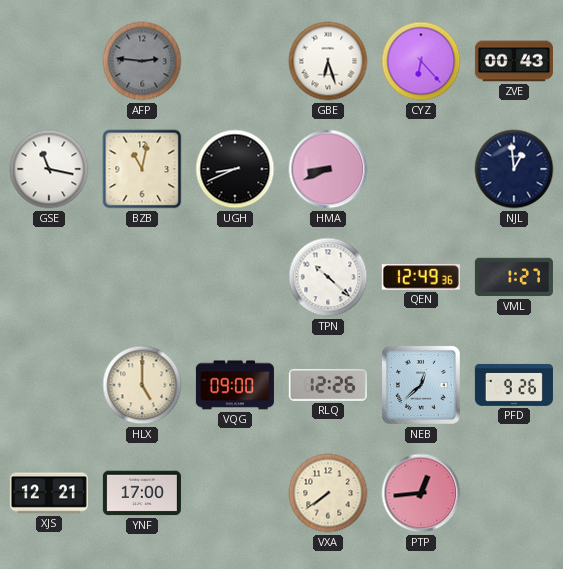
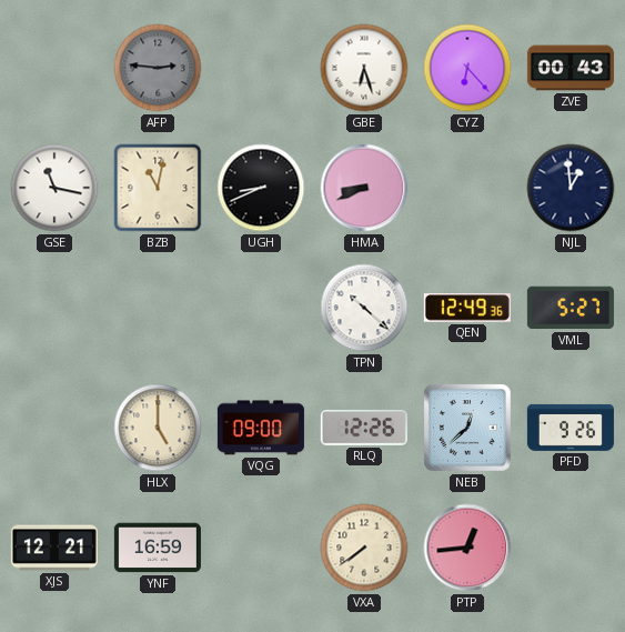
VML: 1:27 -> 5:27 (571, 308)
YNF: 17:00 -> 16:59 (158, 548)
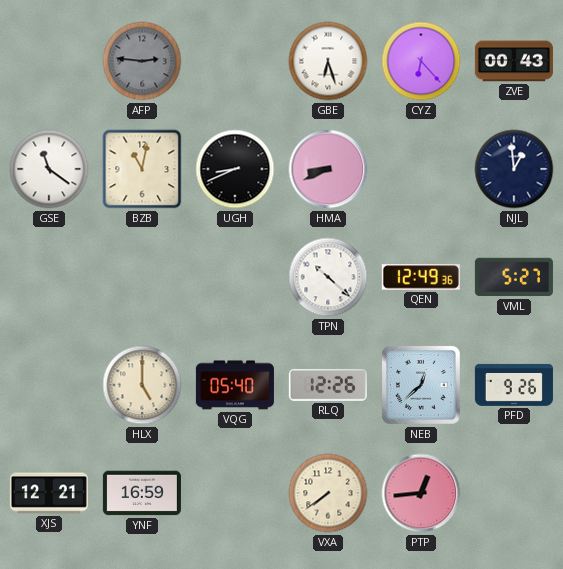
GSE: 11:17 -> 11:21 (49, 169)
VQG: 09:00 -> 05:40 (235, 385)
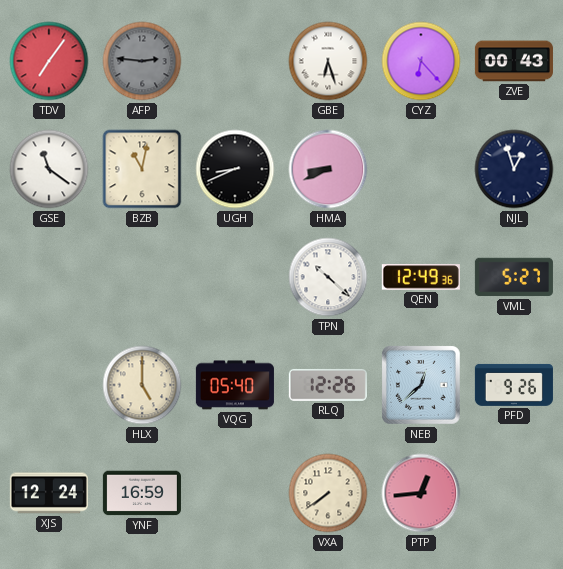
TDV: none -> 7:06 (49, 61)
NJL: 12:59 -> 12:57 (514, 169)
XJS: 12:21 -> 12:24 (49, 493)
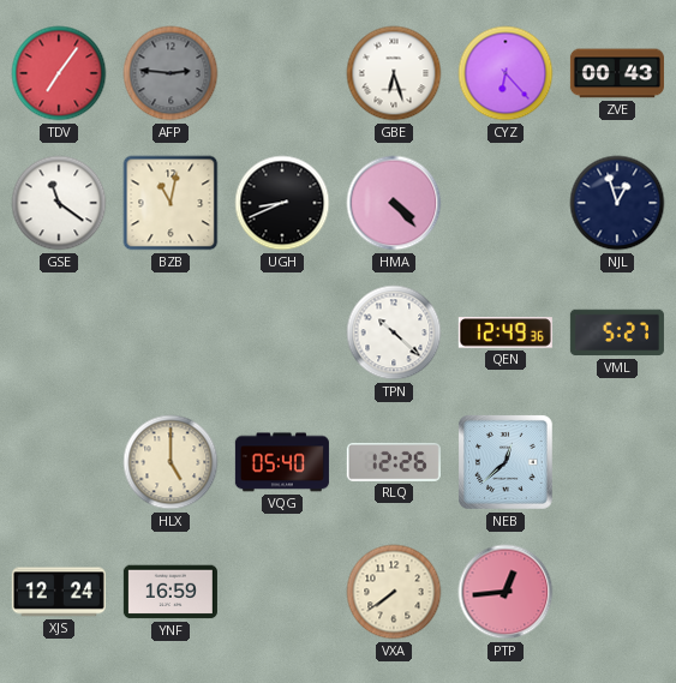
HMA: 8:41 -> 4:23 (394, 203)
PFD: 9:26 -> none (514, 385)
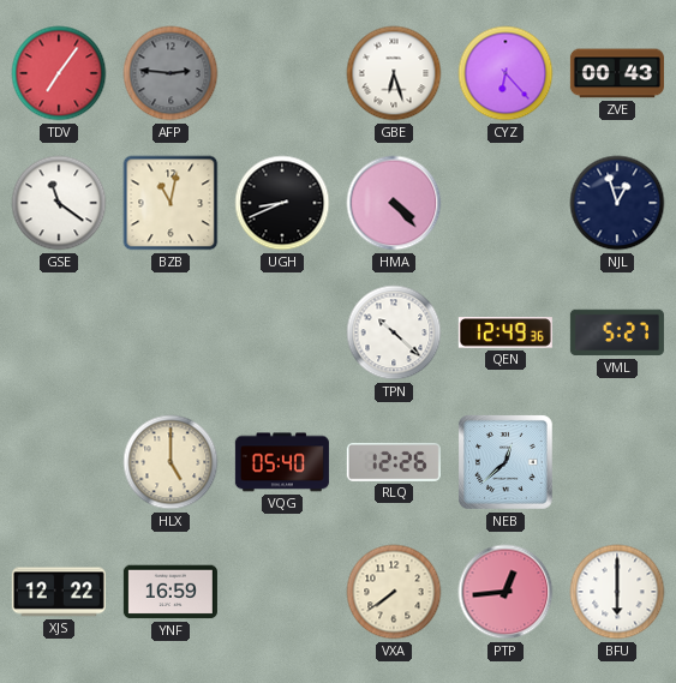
XJS: 12:24 -> 12:22 (59, 592)
BFU: none -> 6:00 (617, 592)
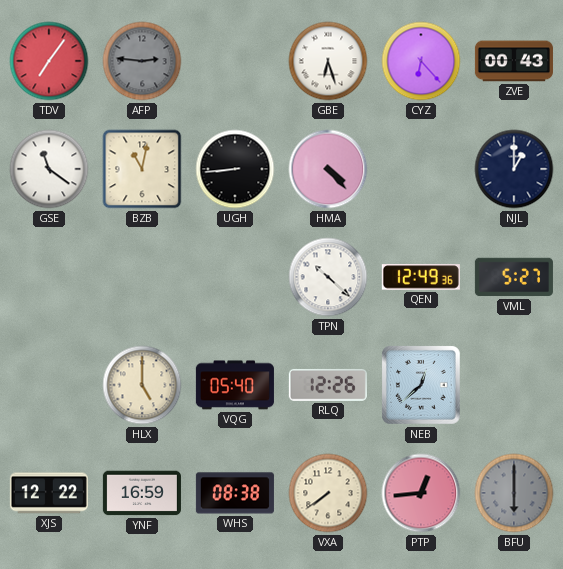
UGH: 8:41 -> 8:44 (235, 169)
NJL: 12:57 -> 1:00 (514, 169)
WHS: none -> 08:38 (235, 493)
BFU dial: white -> grey (514, 493)
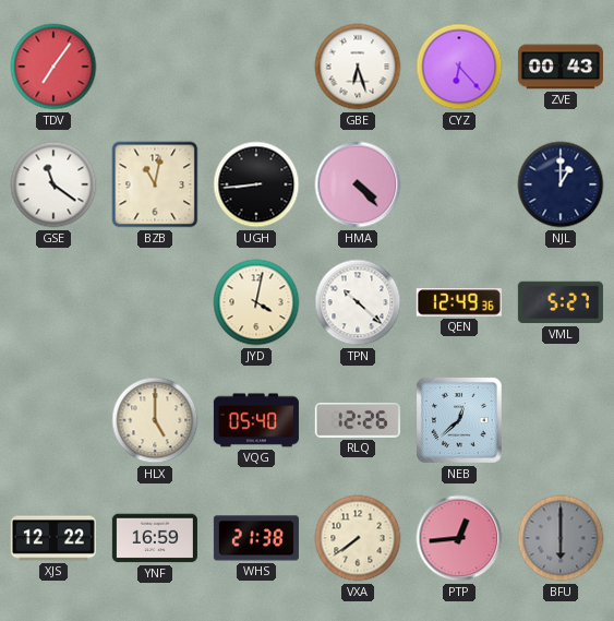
AFP: 2:46 -> none (142, 61)
JYD: none -> 4:02 (256, 302)
WHS: 08:38 -> 21:38 (256, 538)
